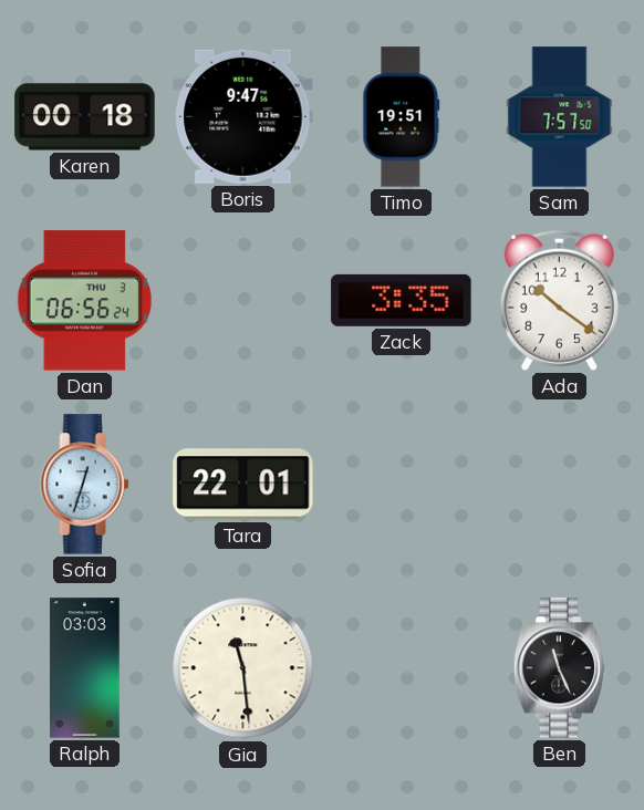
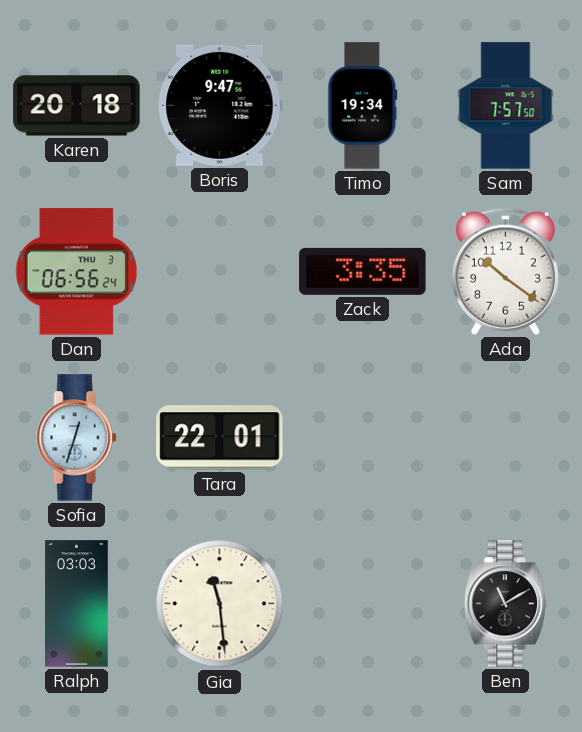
Karen: 00:18 -> 20:18 (77, 106)
Timo: 19:51 -> 19:34 (363, 106)
Ben: 11:26 -> 11:10 (506, 604)
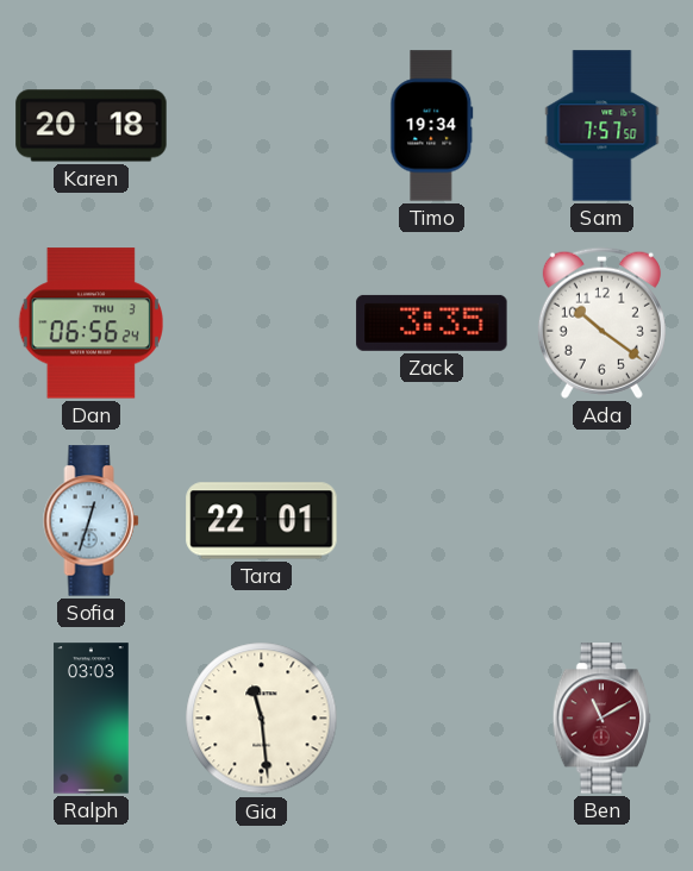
Boris: 9:47 -> none (220, 105)
Ben dial: black -> burgundy (603, 719)
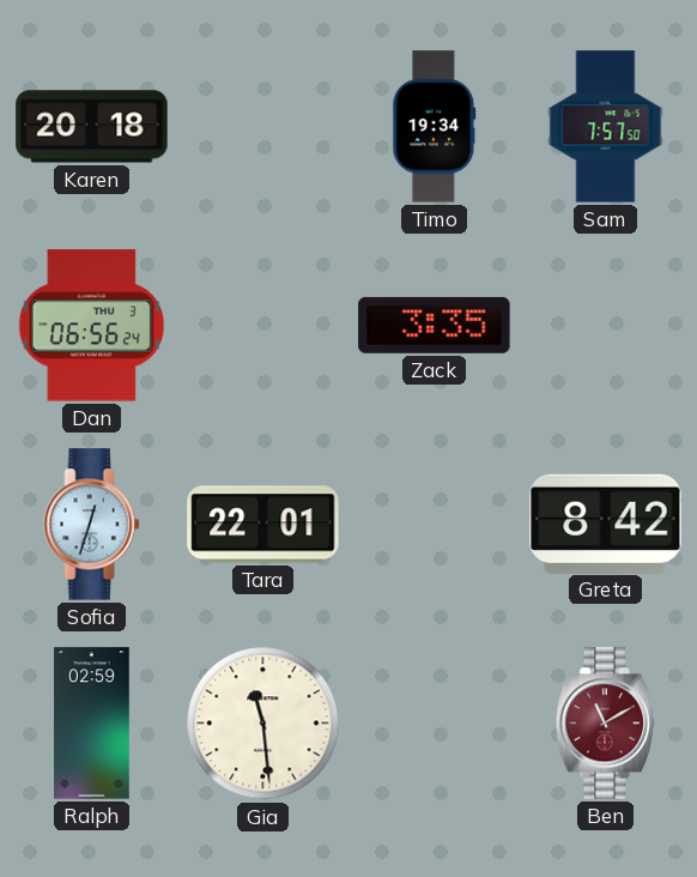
Ada: 10:21 -> none (601, 322)
Greta: none -> 8:42 (606, 524)
Ralph: 03:03 -> 02:59 (92, 724)
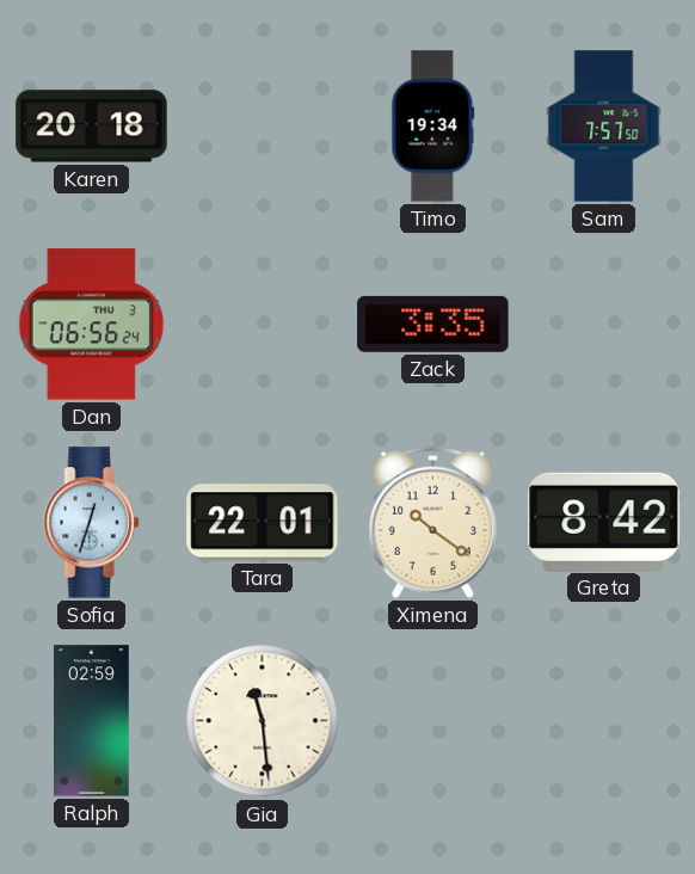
Ximena: none -> 10:21 (432, 522)
Ben: 11:10 -> none (606, 724)
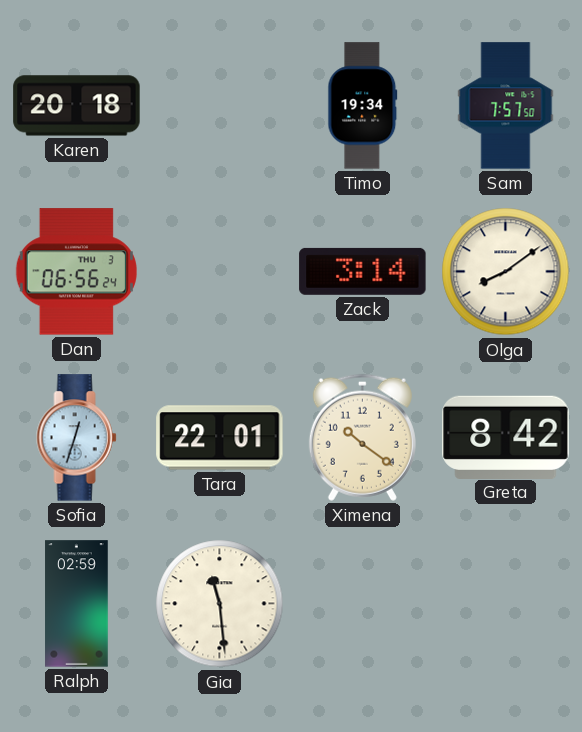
Zack: 3:35 -> 3:14 (363, 271)
Olga: none -> 8:09 (506, 272)
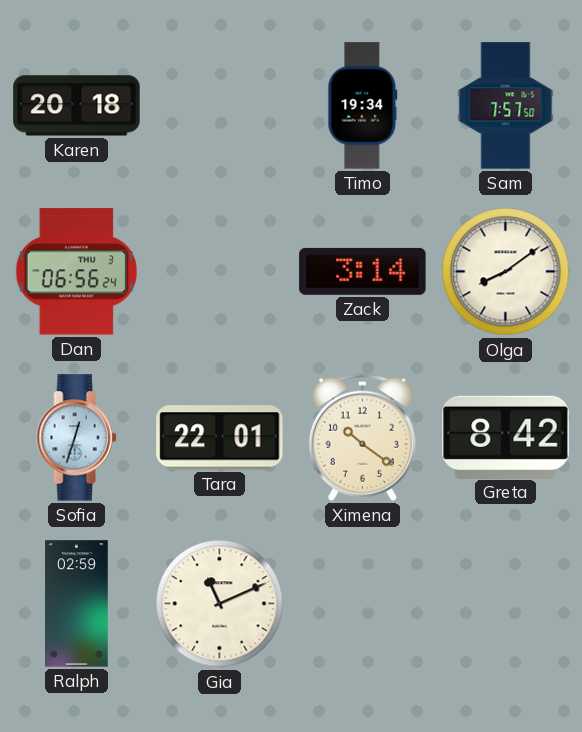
Gia: 11:29 -> 11:11 (220, 604)
